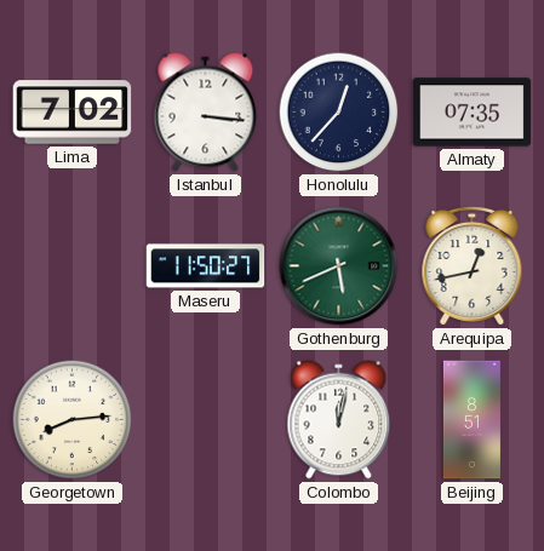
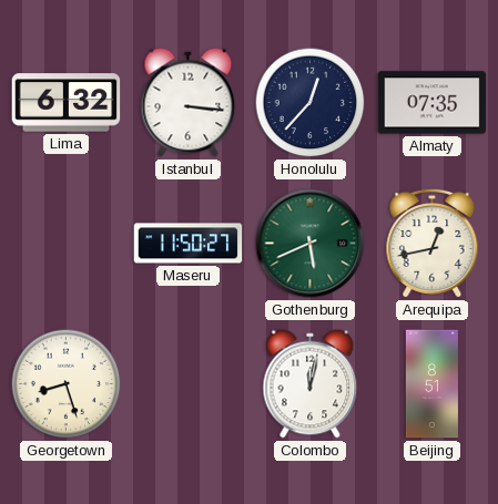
Lima: 7:02 -> 6:32 (67, 103)
Georgetown: 8:14 -> 8:27 (67, 384)
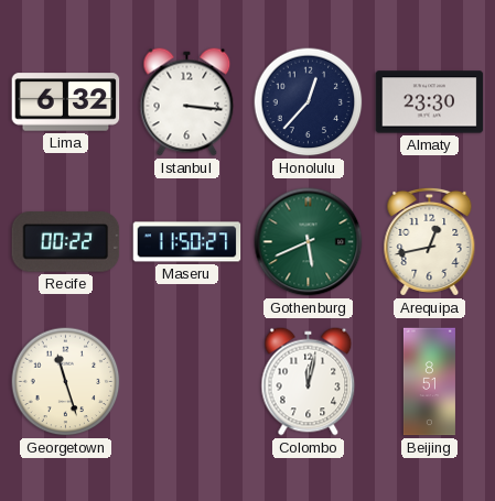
Almaty: 07:35 -> 23:30 (430, 102)
Recife: none -> 00:22 (66, 242)
Georgetown: 8:27 -> 11:27 (66, 382)
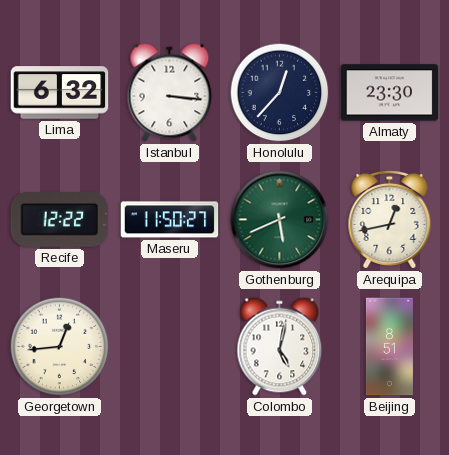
Recife: 00:22 -> 12:22 (60, 220)
Georgetown: 11:27 -> 12:44 (60, 347)
Colombo: 12:02 -> 5:02 (280, 347)
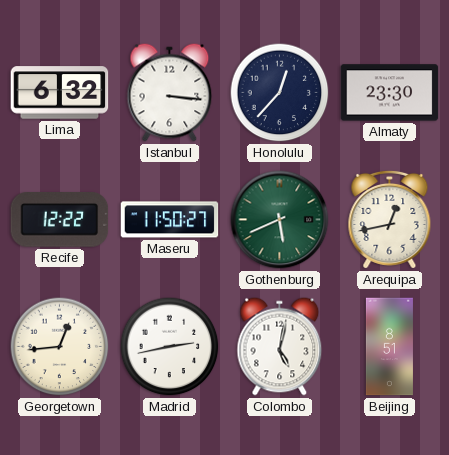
Madrid: none -> 2:43 (170, 347)
